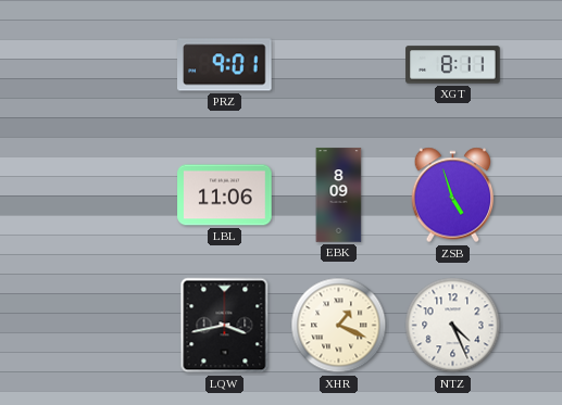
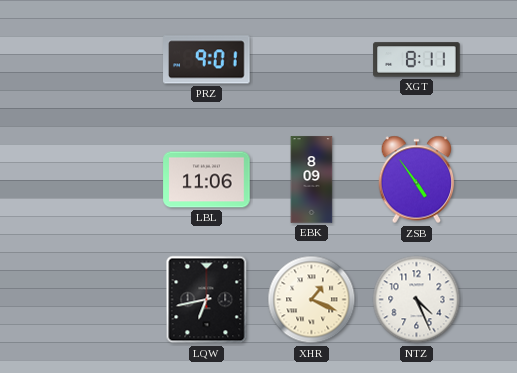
ZSB: 4:57 -> 4:54 (417, 180)
LQW: 3:43 -> 6:43 (207, 300)
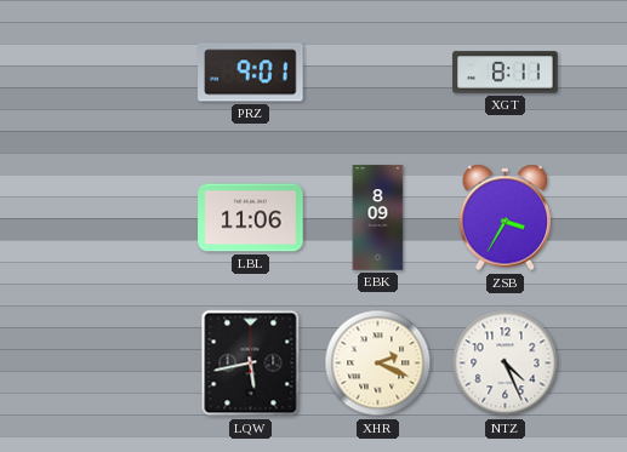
ZSB: 4:54 -> 3:35 (506, 218)
LQW: 6:43 -> 5:43 (251, 364)
XHR: 1:19 -> 2:19 (378, 364)
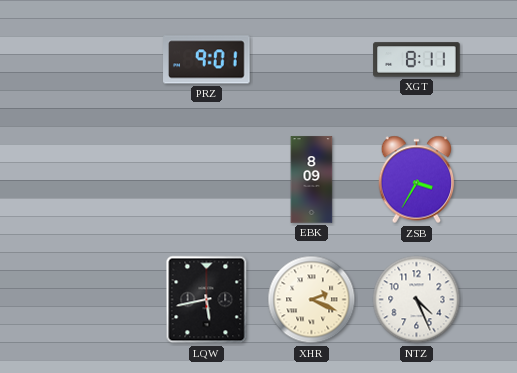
LBL: 11:06 -> none (251, 218)
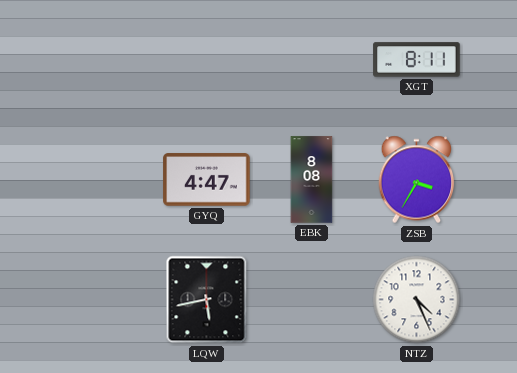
PRZ: 9:01 -> none (207, 60)
GYQ: none -> 4:47 (207, 180)
EBK: 8:09 -> 8:08 (312, 180)
XHR: 2:19 -> none (312, 300)
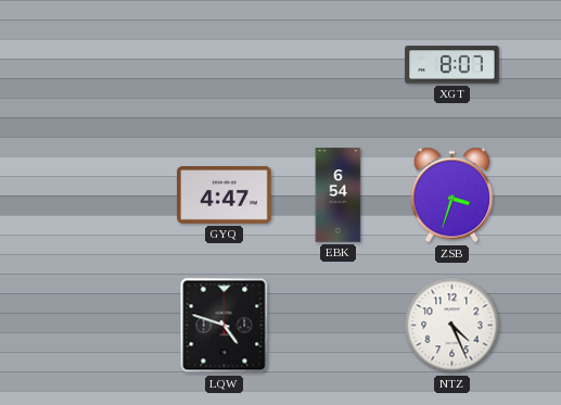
XGT: 8:11 -> 8:07 (452, 65)
EBK: 8:08 -> 6:54 (339, 195)
ZSB: 3:35 -> 3:33 (452, 195)
LQW: 5:43 -> 4:48 (225, 326)
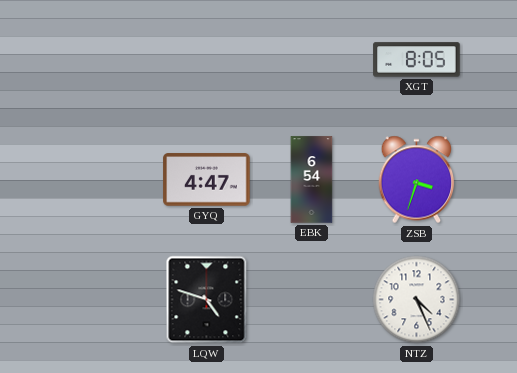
XGT: 8:07 -> 8:05 (417, 60)
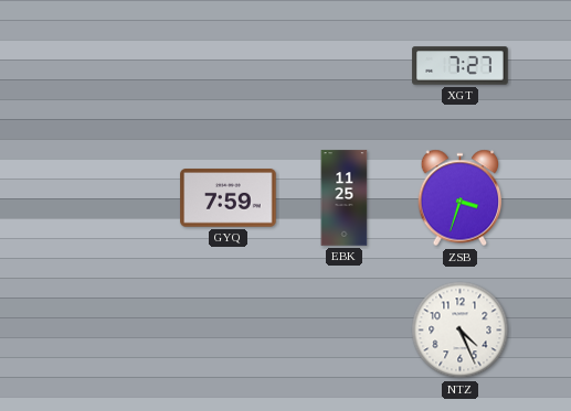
XGT: 8:05 -> 7:27 (461, 66)
GYQ: 4:47 -> 7:59 (229, 198)
EBK: 6:54 -> 11:25 (345, 198)
LQW: 4:48 -> none (207, 300)
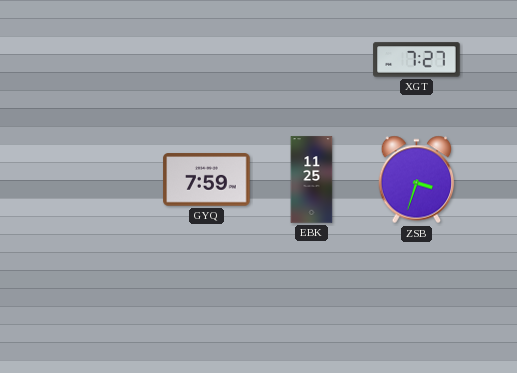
NTZ: 4:26 -> none (461, 331)
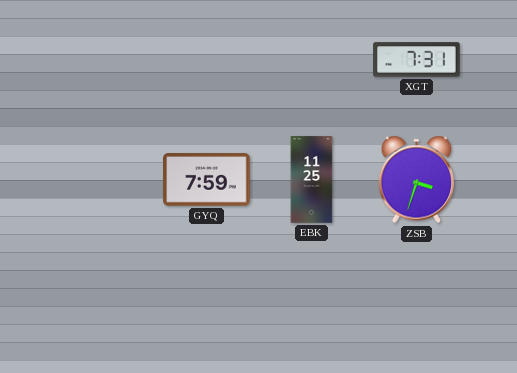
XGT: 7:27 -> 7:31 (417, 60)
